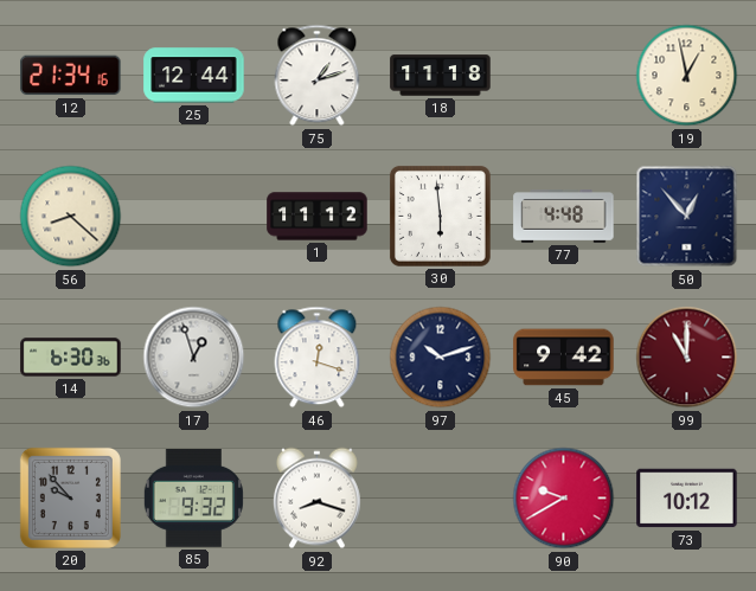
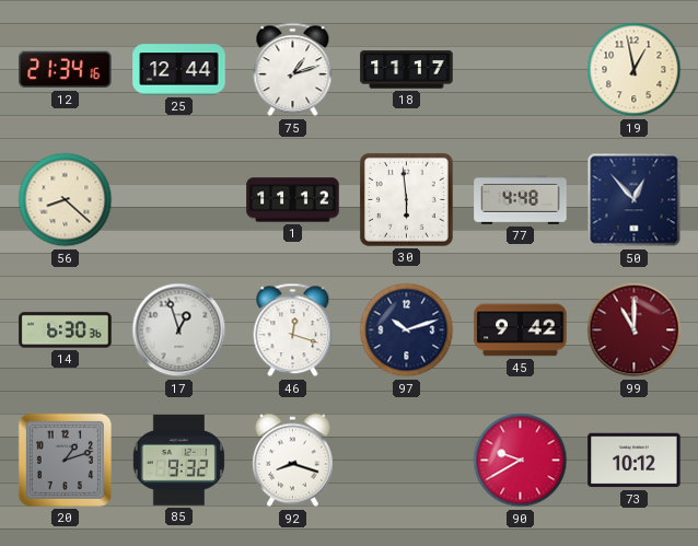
18: 11:18 -> 11:17 (407, 70)
20: 9:53 -> 1:12 (65, 460)
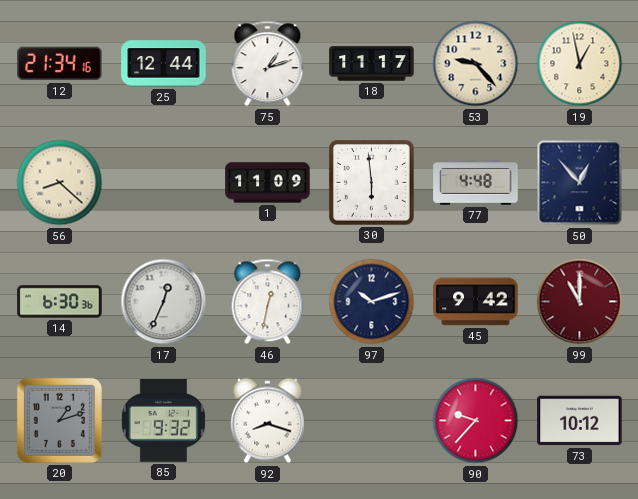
53: none -> 9:23 (476, 64)
1: 11:12 -> 11:09 (268, 183)
17: 12:57 -> 12:34 (164, 302)
46: 12:18 -> 12:32 (268, 302)
90: 9:40 -> 9:37 (476, 421)
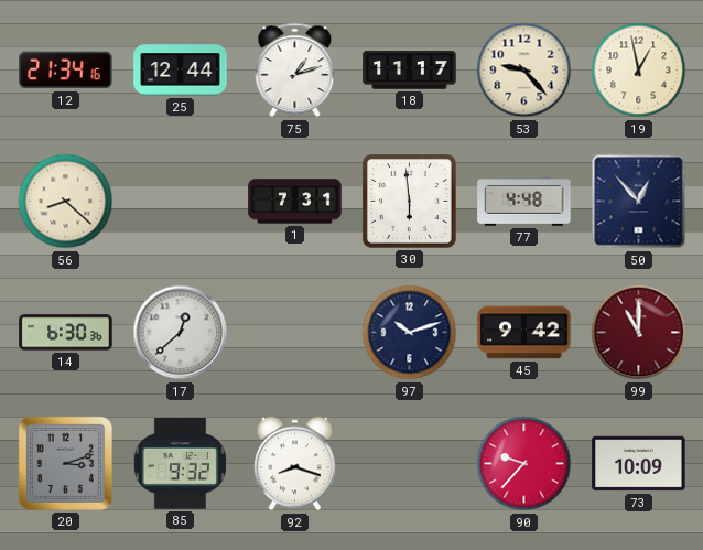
1: 11:09 -> 7:31 (295, 202)
17: 12:34 -> 12:38 (181, 333)
46: 12:32 -> none (268, 302)
20: 1:12 -> 3:12 (65, 463)
73: 10:12 -> 10:09 (639, 464)
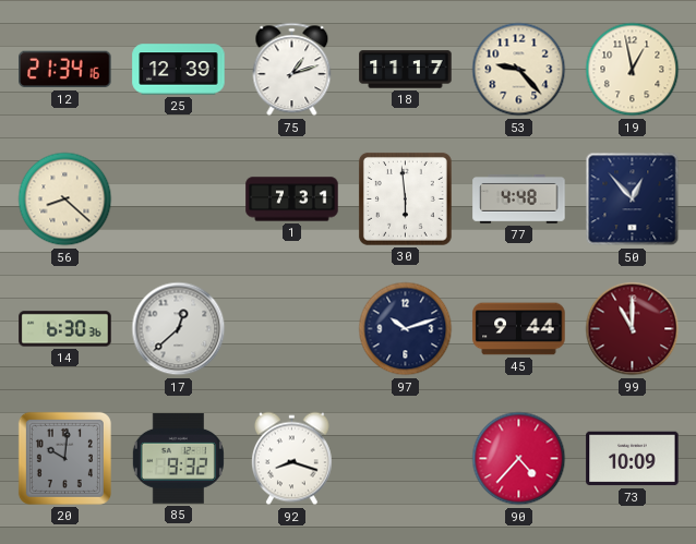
25: 12:44 -> 12:39 (179, 70)
45: 9:42 -> 9:44 (519, 329)
20: 3:12 -> 10:01 (64, 458)
90: 9:37 -> 4:37 (519, 459)
